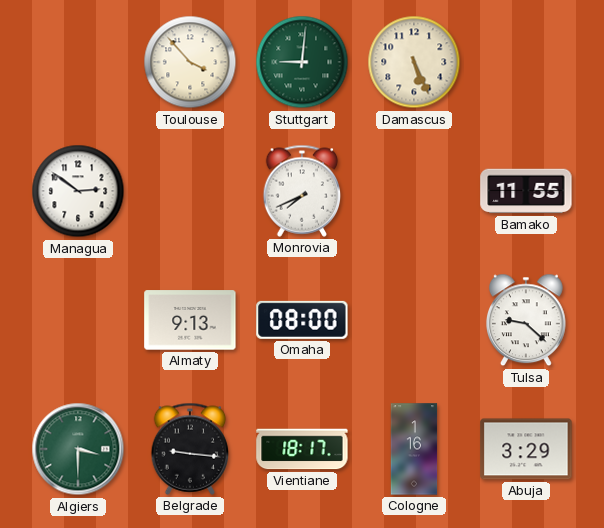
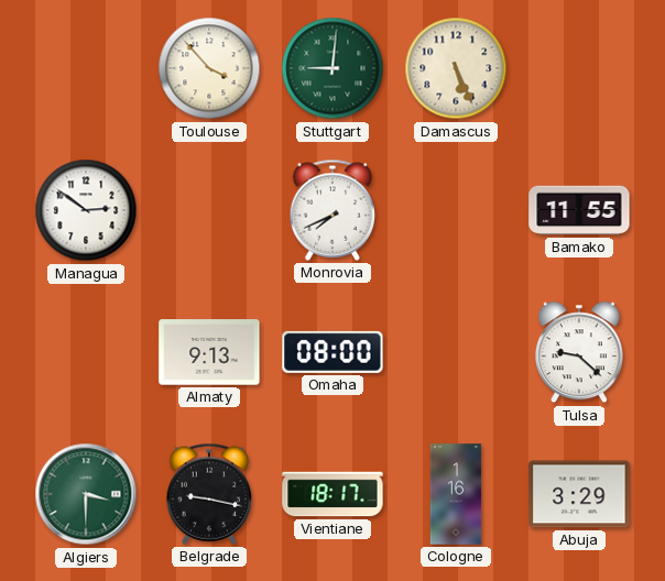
Belgrade: 9:16 -> 9:17 (209, 494)
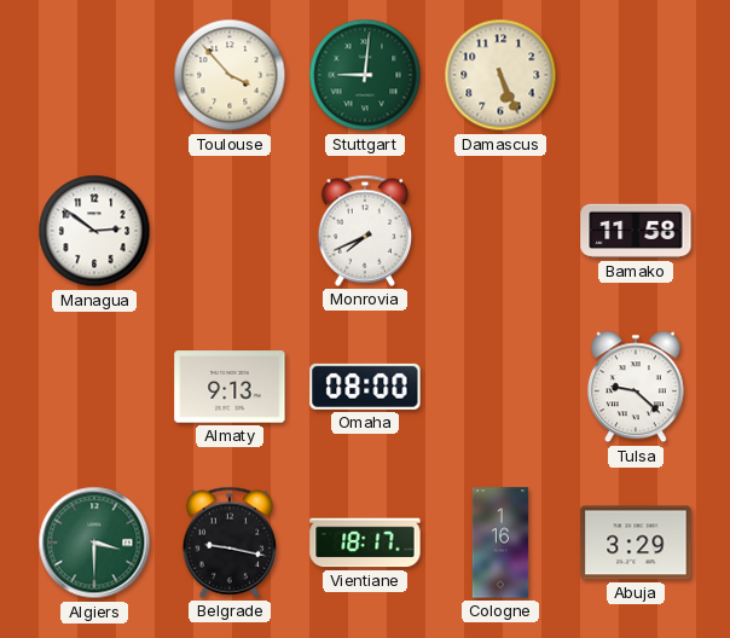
Bamako: 11:55 -> 11:58 (636, 231)
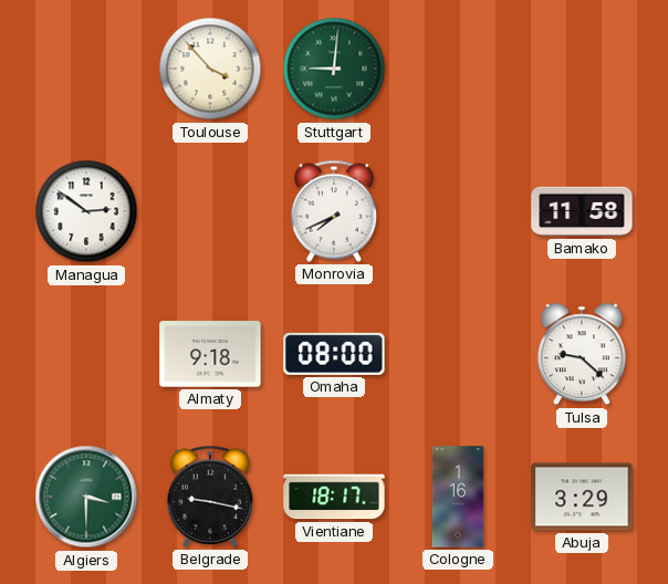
Damascus: 5:26 -> none (500, 75)
Almaty: 9:13 -> 9:18 (210, 354)
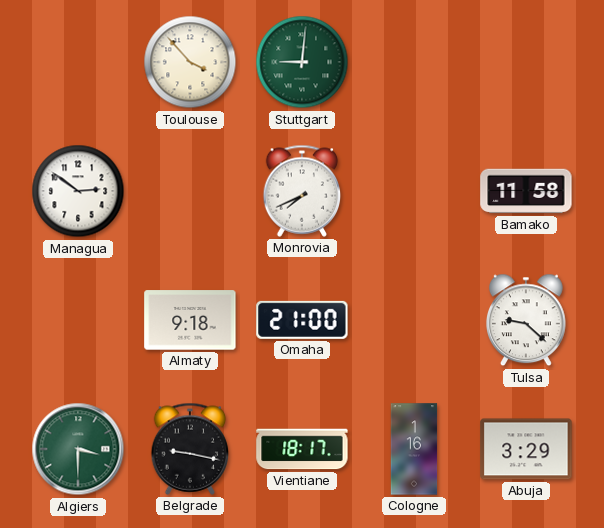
Omaha: 08:00 -> 21:00 (302, 320)
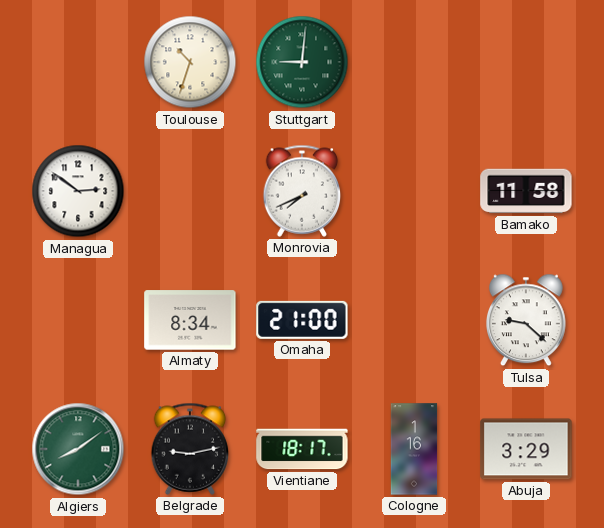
Toulouse: 3:53 -> 10:33 (190, 62)
Almaty: 9:18 -> 8:34 (190, 320)
Algiers: 3:30 -> 8:09 (78, 449)
Belgrade: 9:17 -> 9:13 (190, 449)
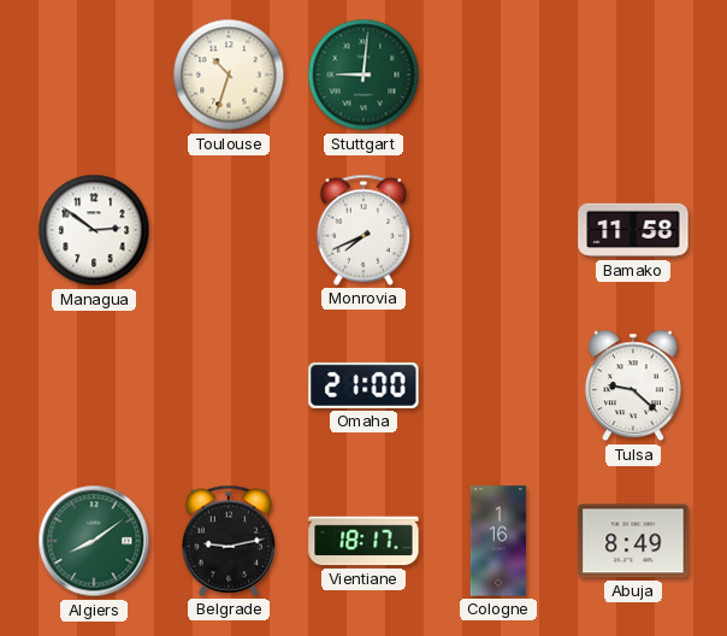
Almaty: 8:34 -> none (190, 320)
Abuja: 3:29 -> 8:49 (633, 541)
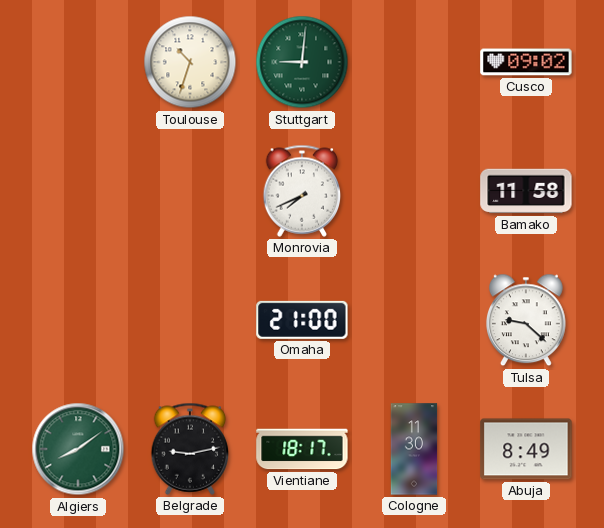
Cusco: none -> 09:02 (526, 62)
Managua: 2:51 -> none (94, 230)
Cologne: 1:16 -> 11:30 (414, 449)
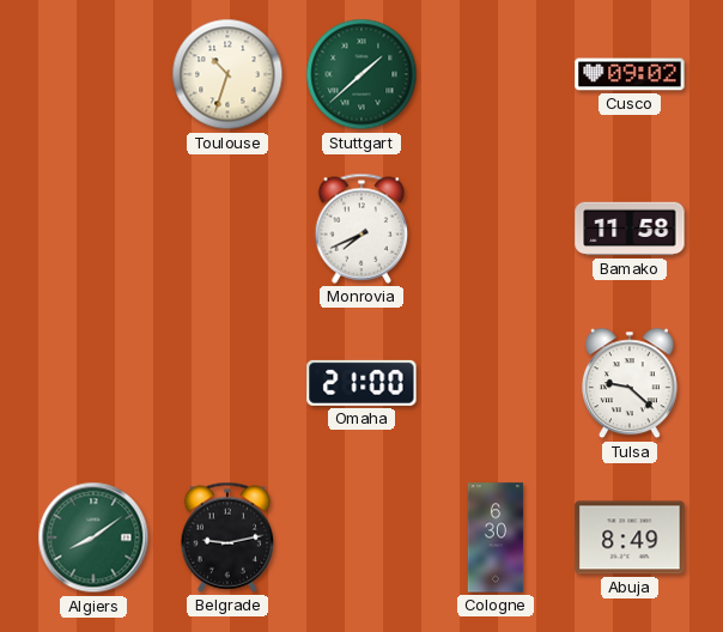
Stuttgart: 9:01 -> 1:38 (361, 74)
Vientiane: 18:17 -> none (302, 449)
Cologne: 11:30 -> 6:30 (496, 537)
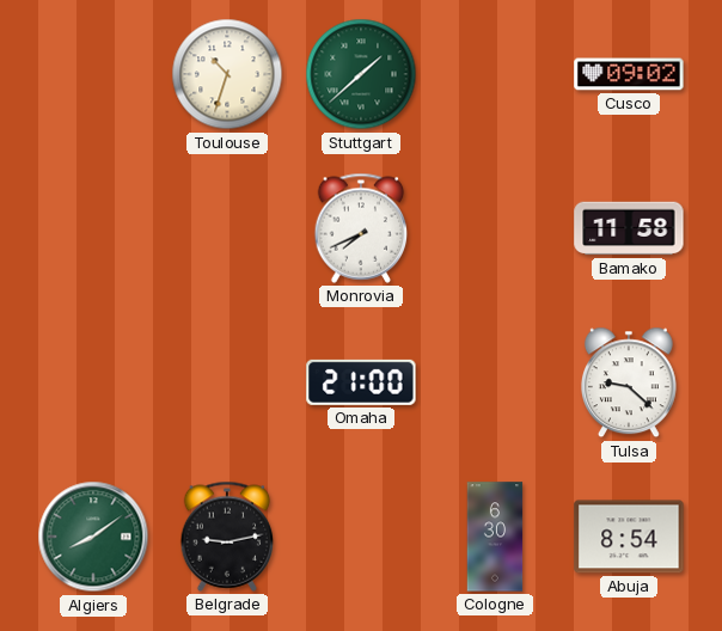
Abuja: 8:49 -> 8:54 (629, 537)
